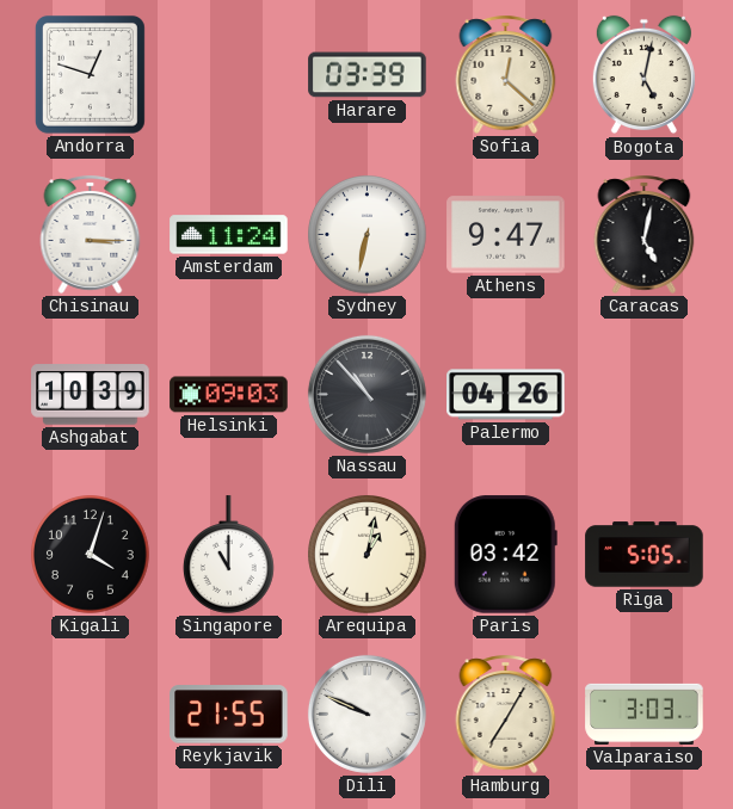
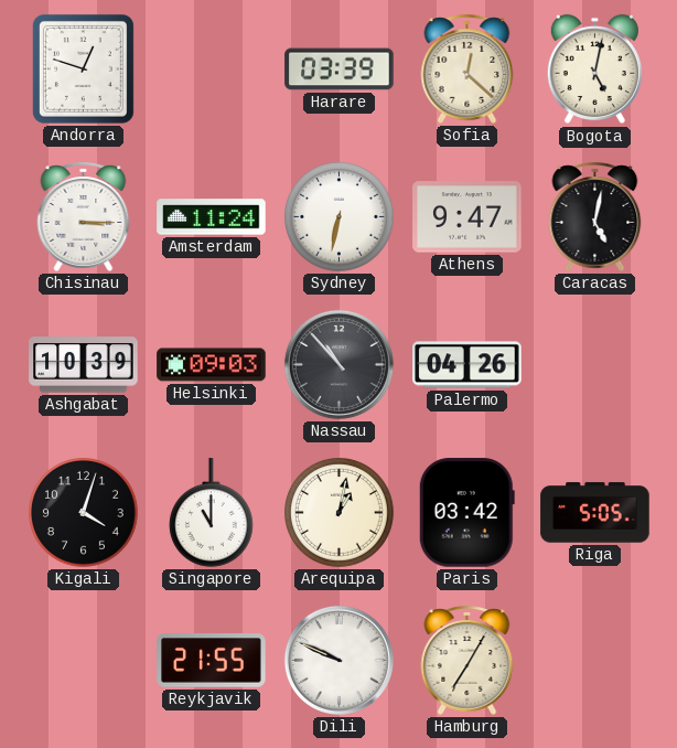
Valparaiso: 3:03 -> none (645, 714)
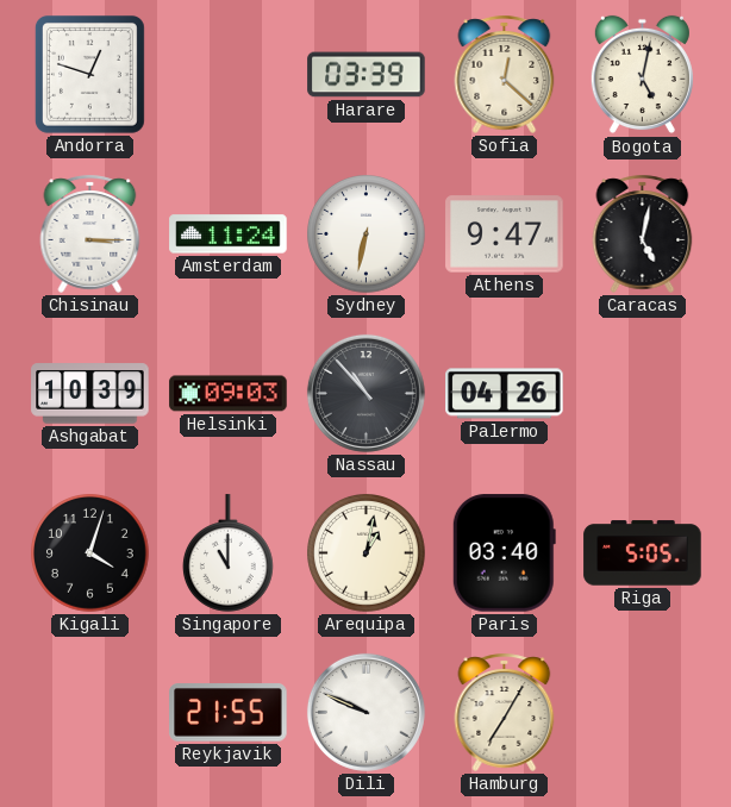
Paris: 03:42 -> 03:40 (504, 553)
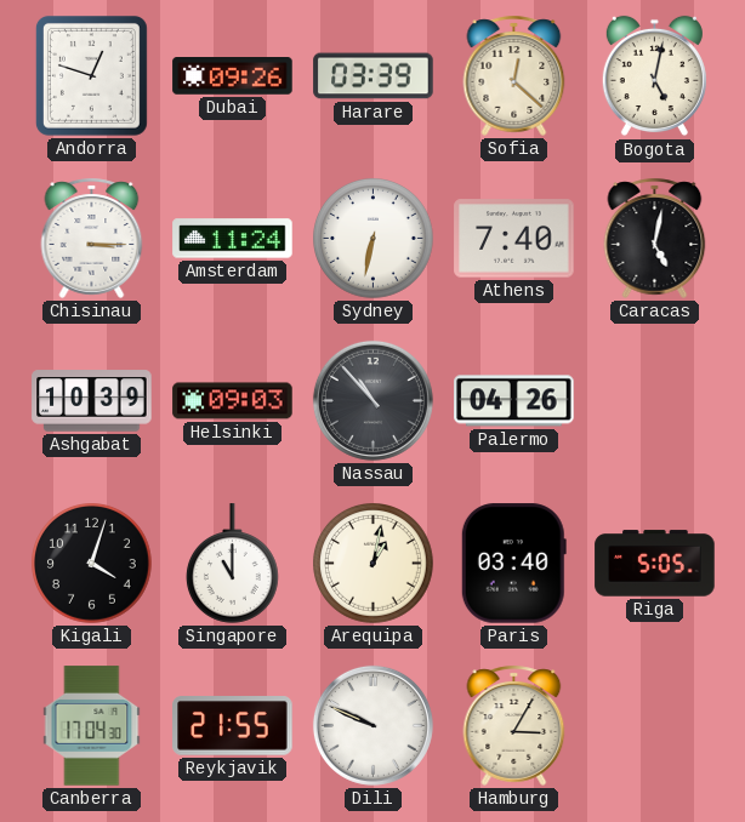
Dubai: none -> 09:26 (233, 76)
Athens: 9:47 -> 7:40 (514, 239)
Canberra: none -> 17:04 (92, 726)
Hamburg: 7:05 -> 3:05 (514, 725)
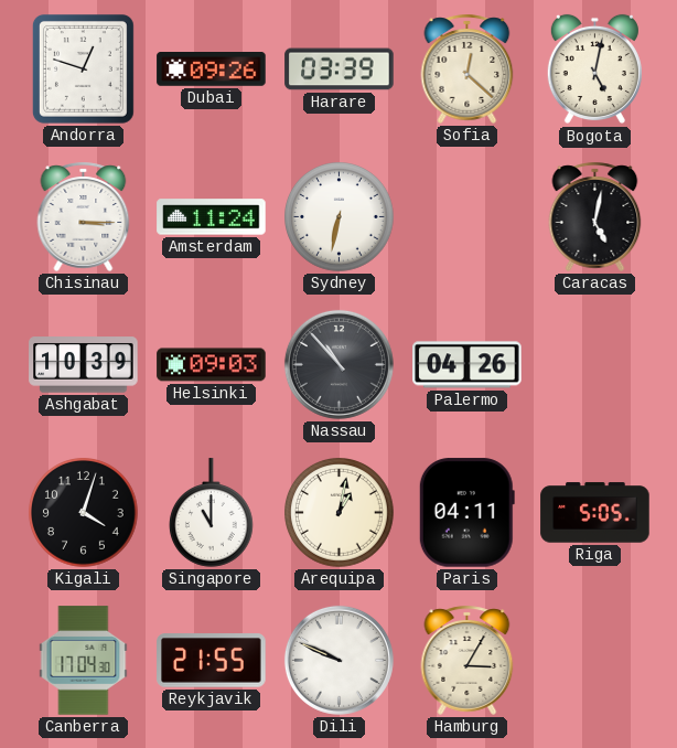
Athens: 7:40 -> none (514, 239)
Paris: 03:40 -> 04:11 (466, 513)
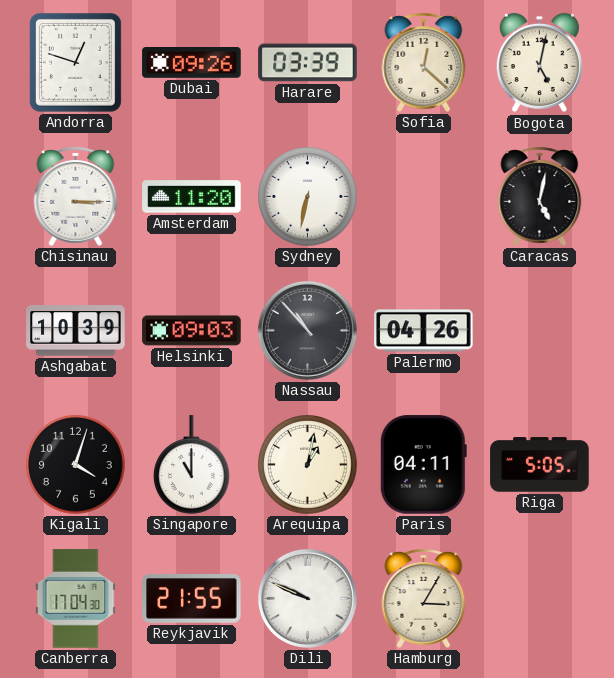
Amsterdam: 11:24 -> 11:20 (192, 197)
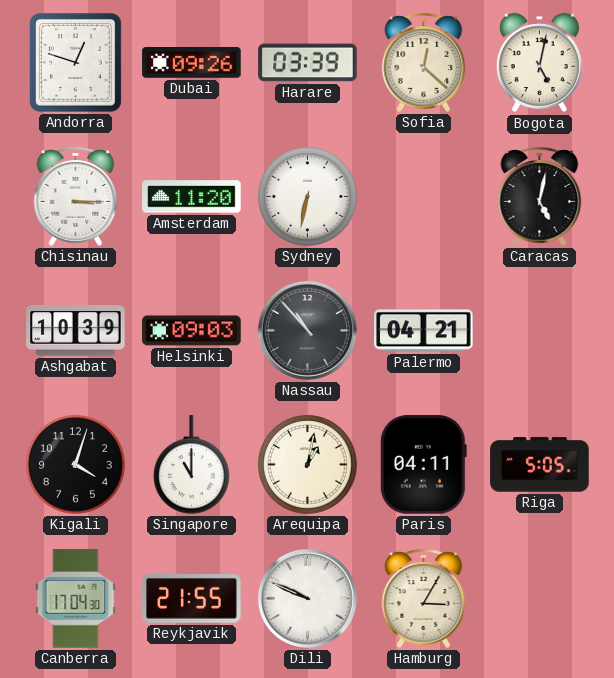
Palermo: 04:26 -> 04:21 (424, 331)
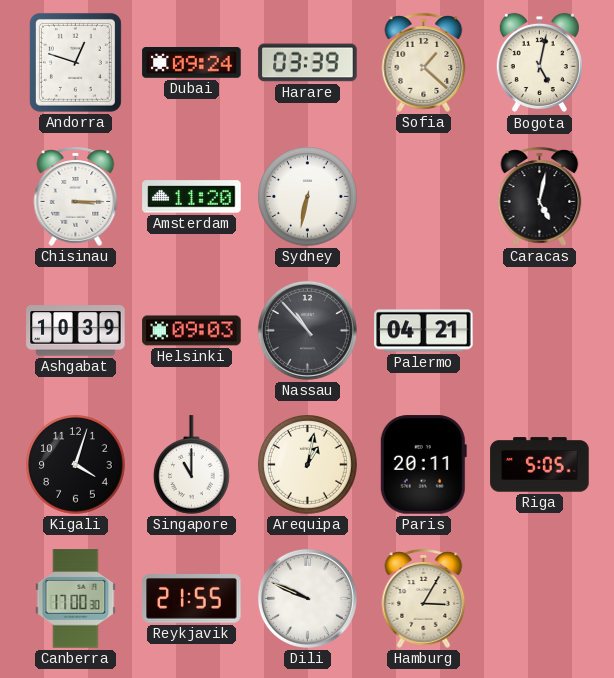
Dubai: 09:26 -> 09:24 (192, 63)
Sofia: 12:22 -> 1:22 (424, 62)
Paris: 04:11 -> 20:11 (423, 465)
Canberra: 17:04 -> 17:00 (76, 599)
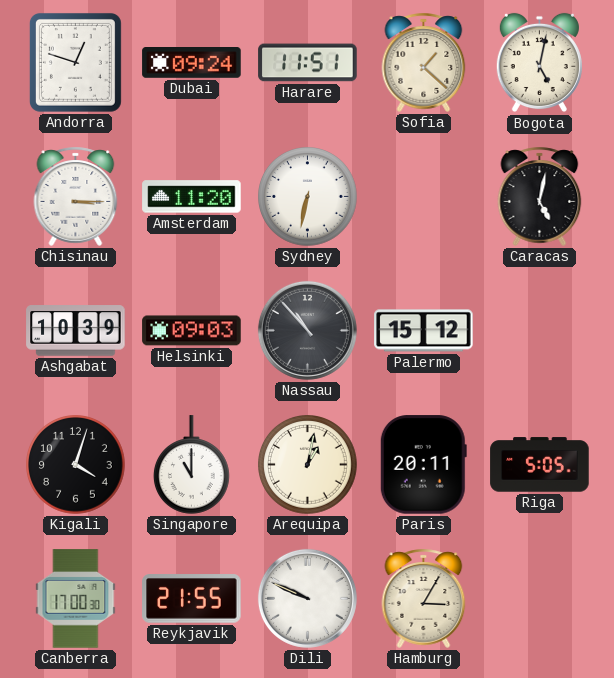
Harare: 03:39 -> 11:51 (308, 63)
Palermo: 04:21 -> 15:12 (424, 331)
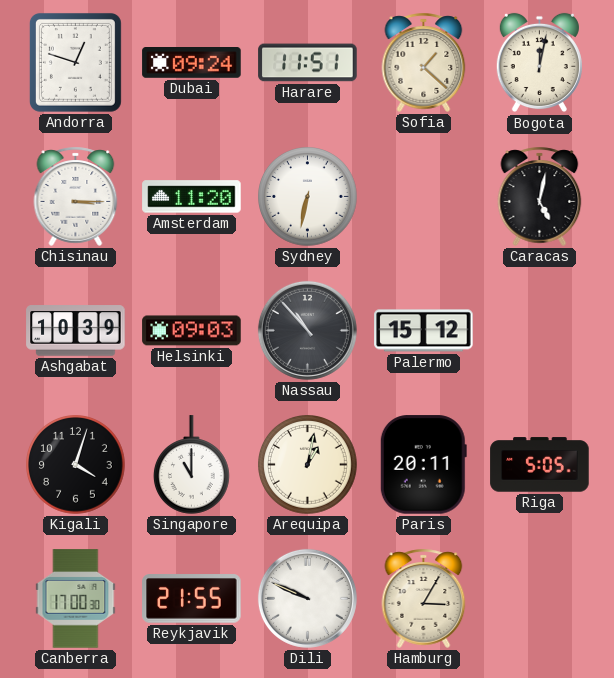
Bogota: 5:02 -> 12:02 (539, 63)
